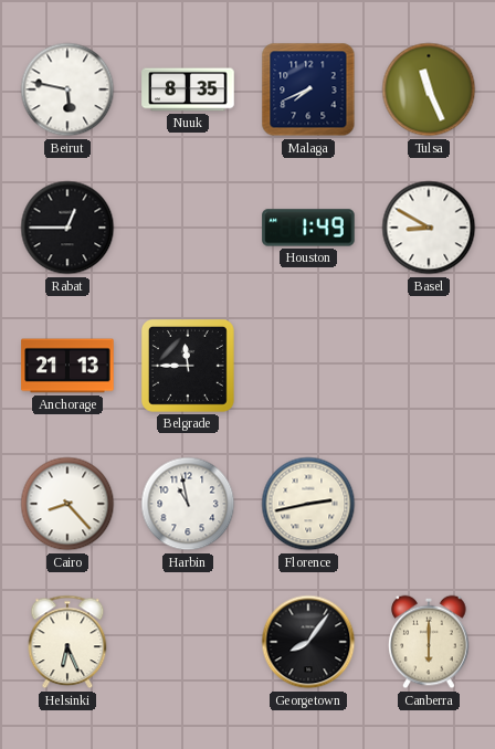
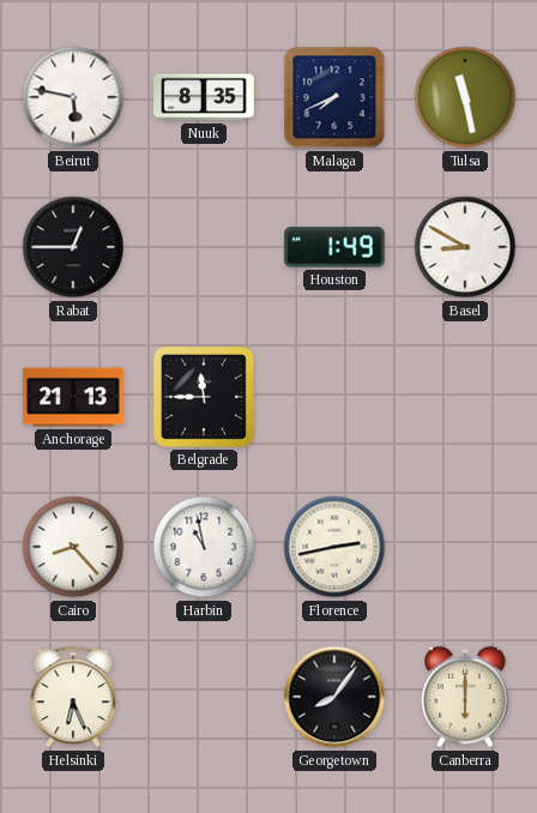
Tulsa: 11:26 -> 11:28 (465, 97)
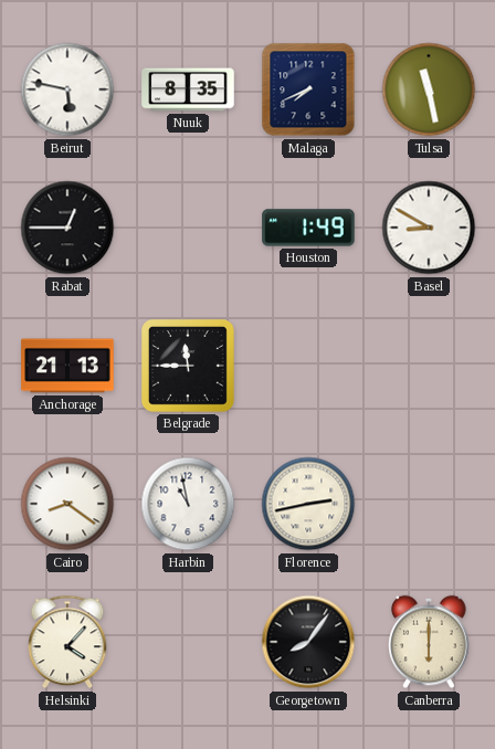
Cairo: 8:23 -> 8:21 (67, 504)
Helsinki: 6:26 -> 4:07 (67, 642)
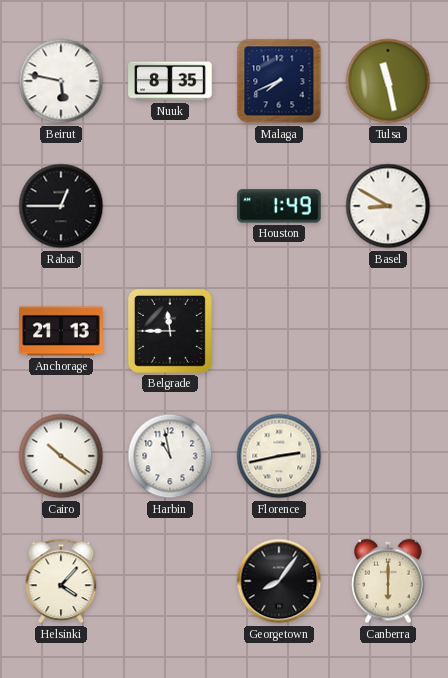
Cairo: 8:21 -> 10:21 (61, 456)
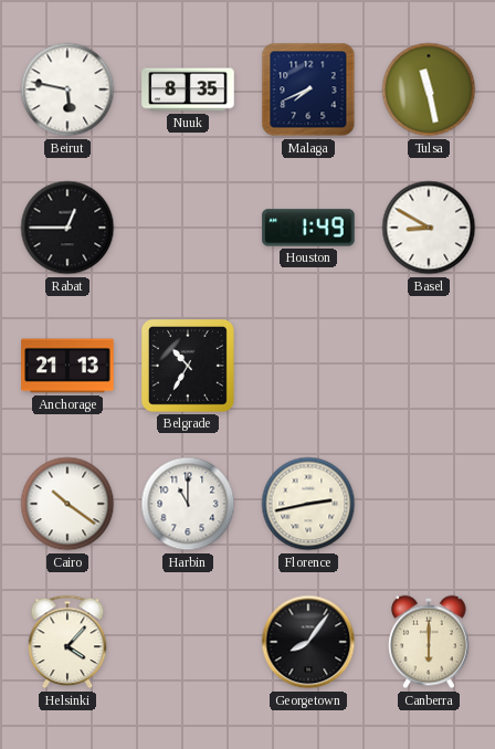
Belgrade: 11:45 -> 10:35 (188, 366)
Harbin: 10:58 -> 11:00 (188, 504)
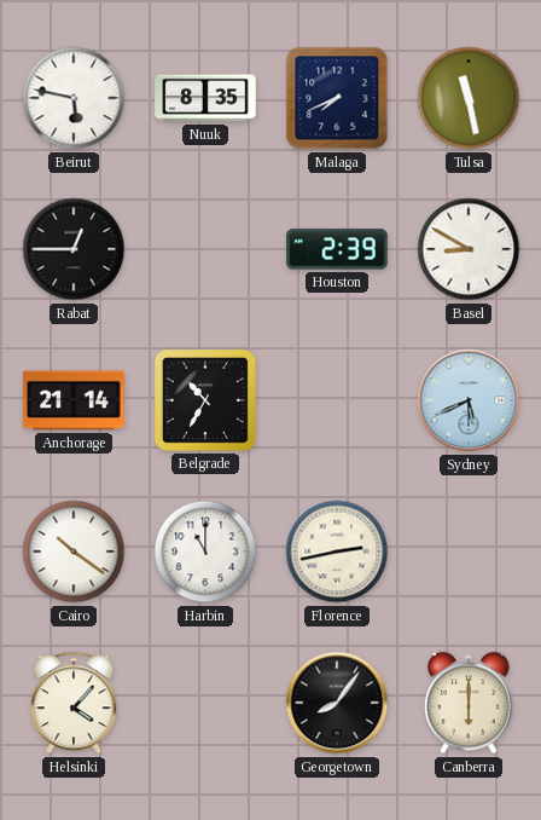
Houston: 1:49 -> 2:39 (337, 249)
Anchorage: 21:13 -> 21:14 (74, 400)
Sydney: none -> 5:41 (469, 400)
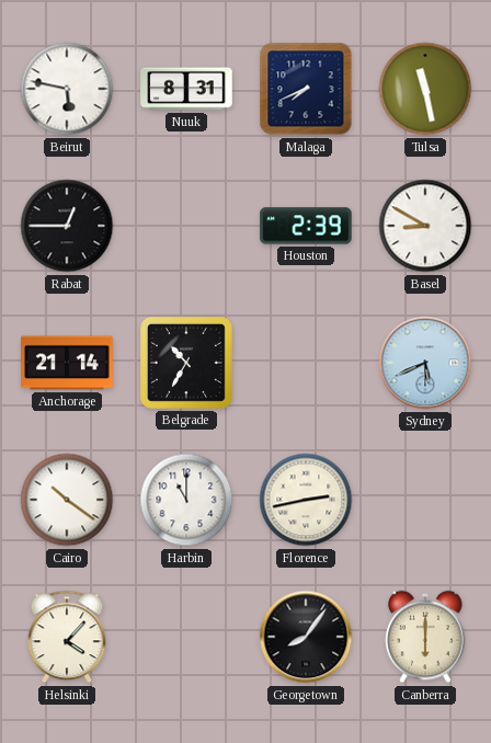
Nuuk: 8:35 -> 8:31 (186, 89)
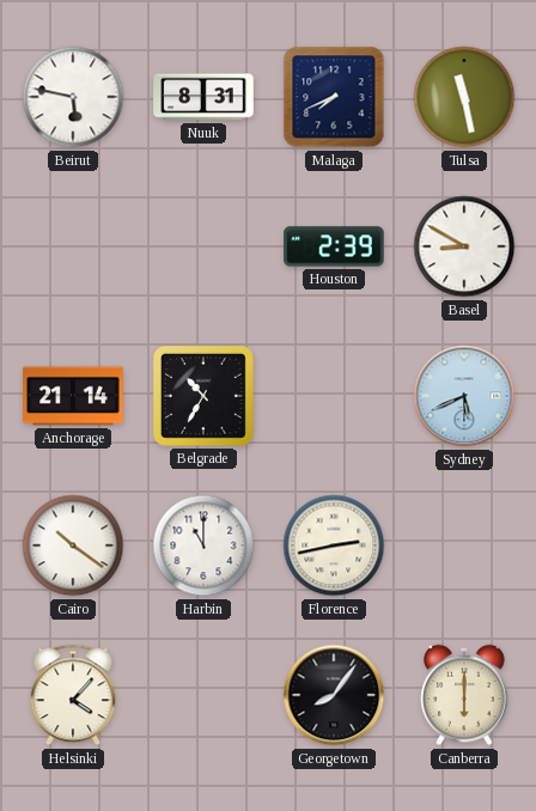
Rabat: 12:45 -> none (67, 226)
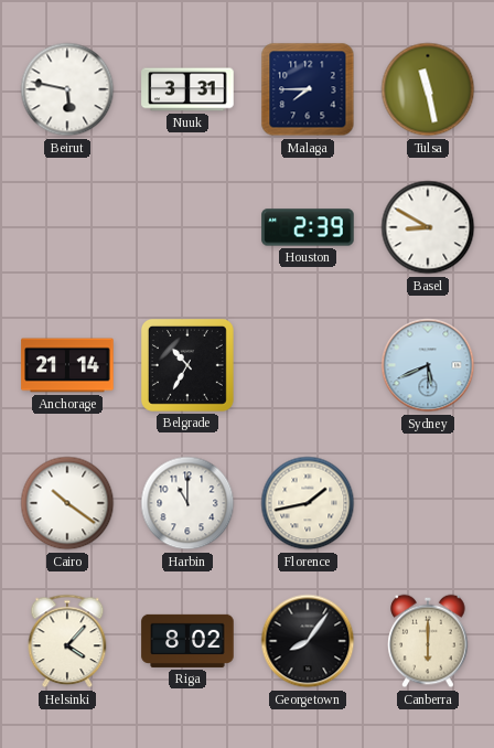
Nuuk: 8:31 -> 3:31 (187, 89)
Malaga: 7:41 -> 7:45 (308, 89)
Florence: 2:43 -> 1:43 (308, 503)
Riga: none -> 8:02 (187, 641)
